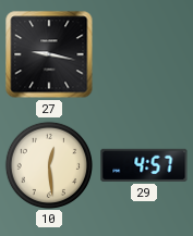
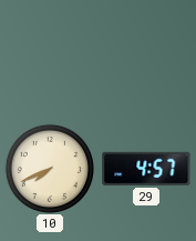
27: 9:17 -> none (49, 54)
10: 12:29 -> 7:41 (49, 168)
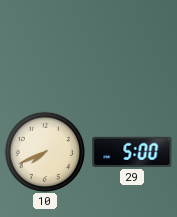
29: 4:57 -> 5:00 (132, 152)
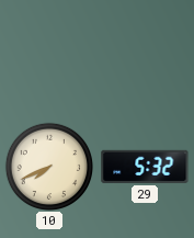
29: 5:00 -> 5:32 (145, 167)
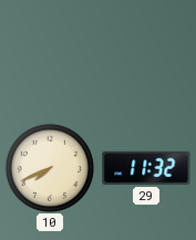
29: 5:32 -> 11:32 (146, 168)
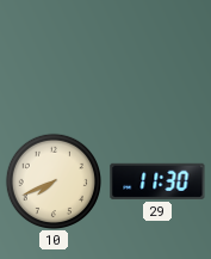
29: 11:32 -> 11:30 (157, 181)
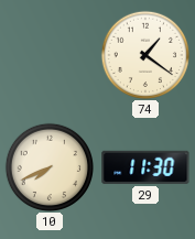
74: none -> 1:21 (144, 54)
